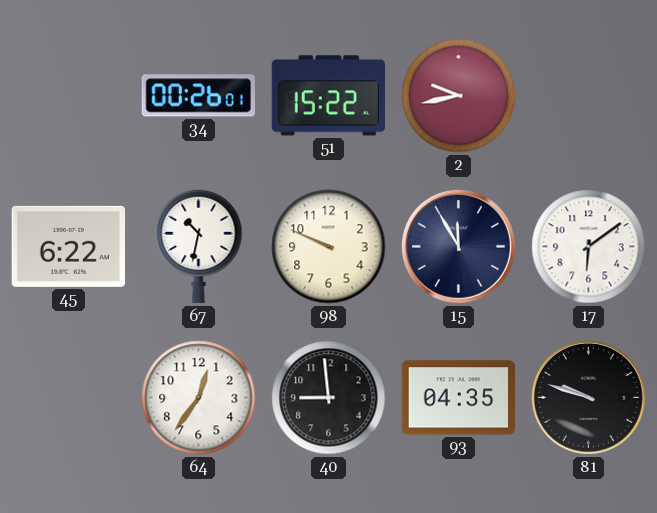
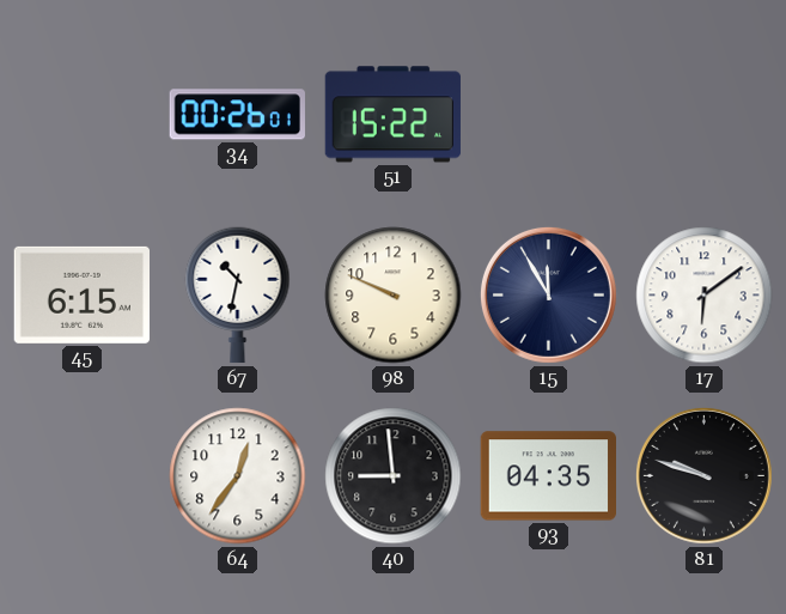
2: 9:43 -> none (459, 96)
45: 6:22 -> 6:15 (81, 294)
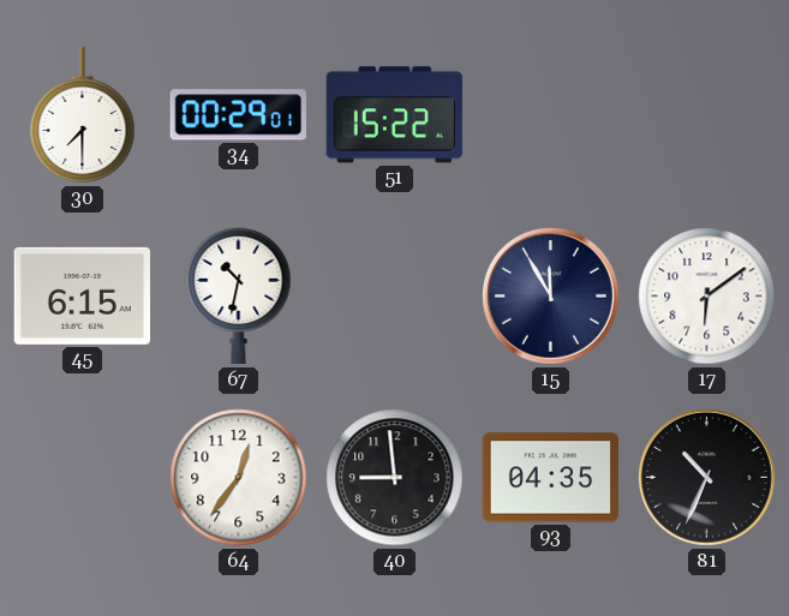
30: none -> 7:30 (83, 115)
34: 00:26 -> 00:29 (238, 115)
98: 9:49 -> none (394, 296)
81: 9:48 -> 10:34 (706, 477)
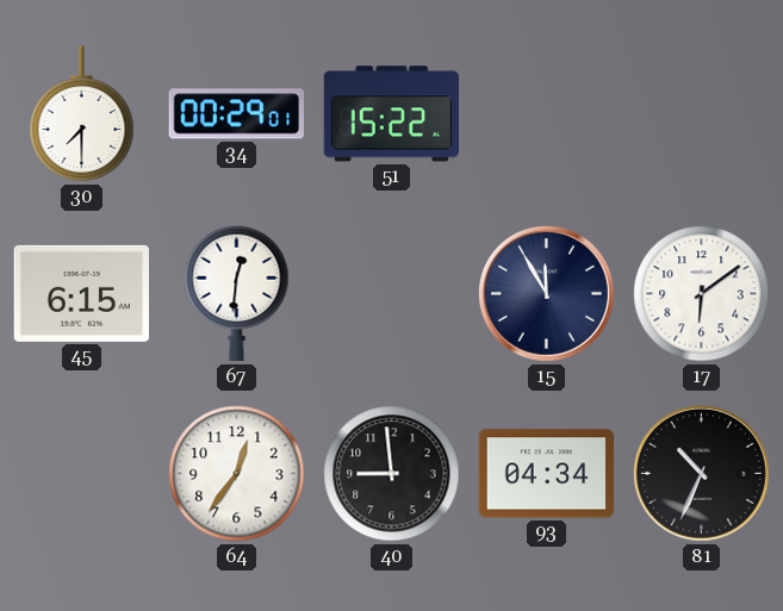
67: 10:32 -> 12:31 (237, 294)
93: 04:35 -> 04:34 (546, 474)
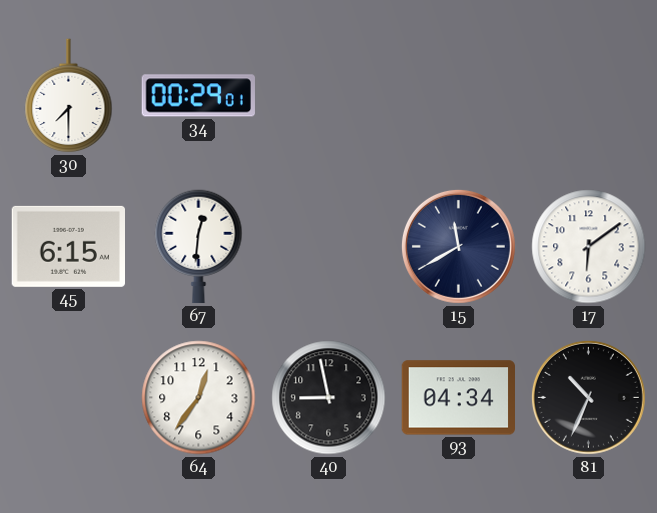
51: 15:22 -> none (391, 114)
15: 11:55 -> 11:40 (458, 246)
40: 8:59 -> 8:58 (329, 398)
